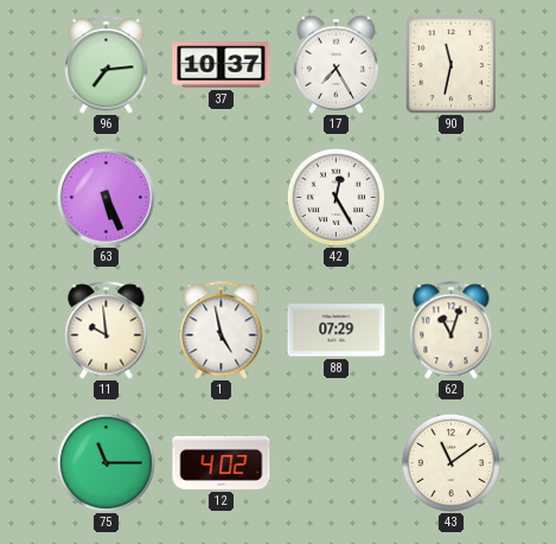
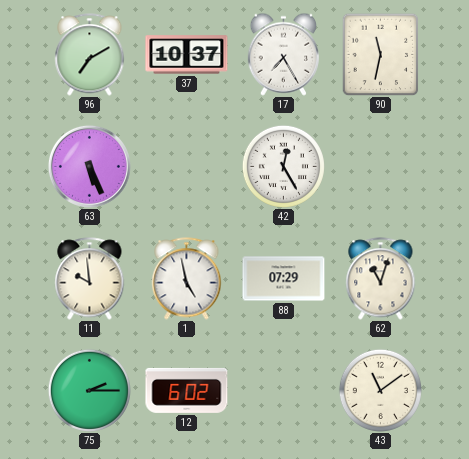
96: 7:14 -> 7:10 (90, 55)
75: 11:15 -> 2:15 (89, 390)
12: 4:02 -> 6:02 (187, 390)
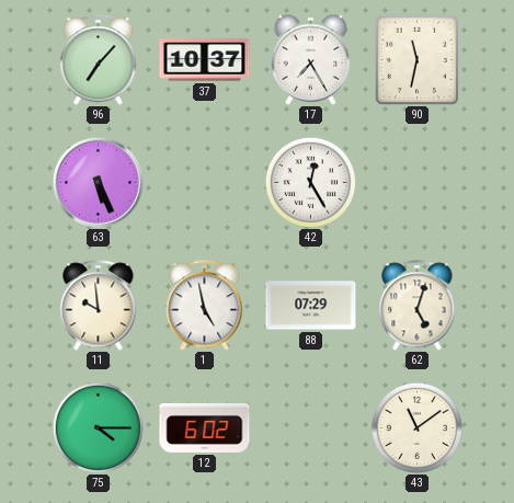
96: 7:10 -> 7:07 (99, 60)
62: 11:03 -> 5:03 (418, 306)
75: 2:15 -> 4:15 (98, 427)
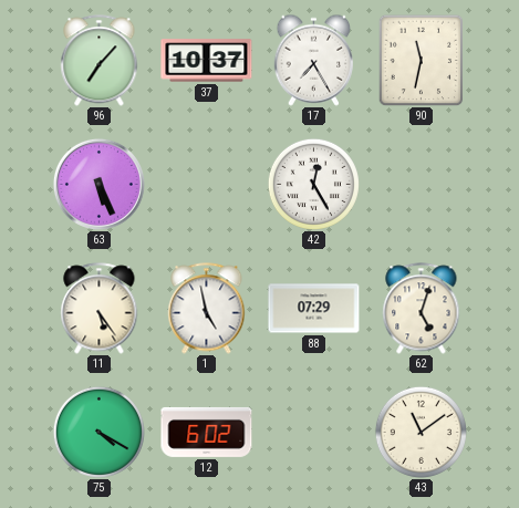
11: 9:59 -> 5:24 (100, 309)
75: 4:15 -> 4:20 (98, 432)
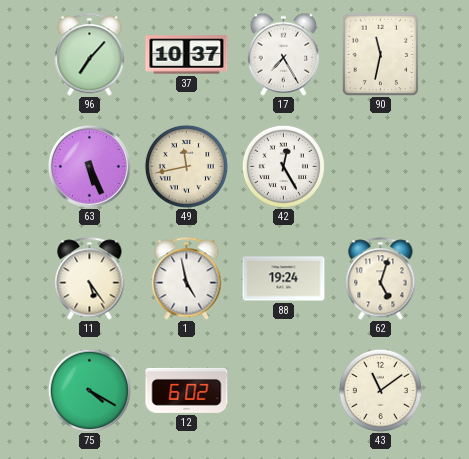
49: none -> 11:43 (186, 166)
88: 07:29 -> 19:24 (284, 279)
